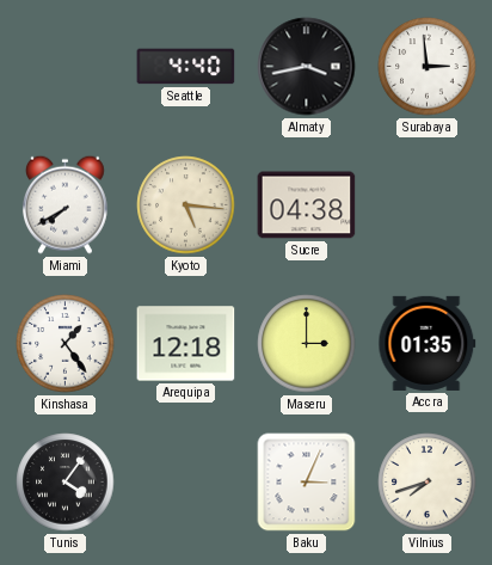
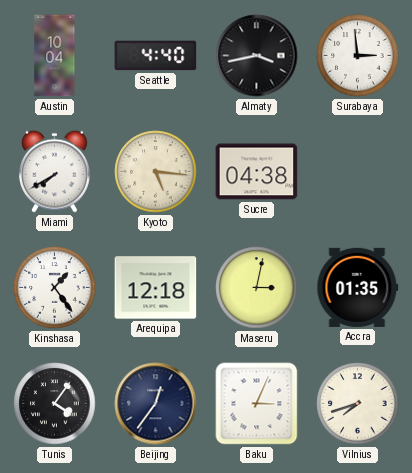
Austin: none -> 10:04 (55, 56)
Maseru: 3:00 -> 3:02 (257, 288)
Beijing: none -> 12:36 (156, 404)
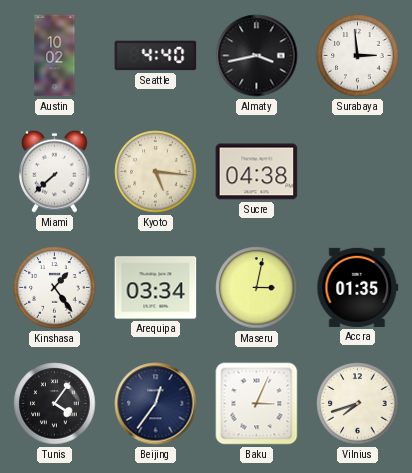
Austin: 10:04 -> 10:02 (55, 56)
Miami: 7:40 -> 7:38 (54, 171)
Arequipa: 12:18 -> 03:34 (156, 288)
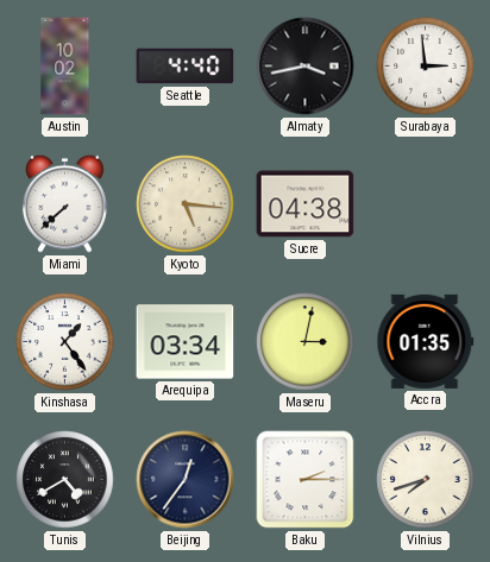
Tunis: 4:06 -> 4:40 (65, 480)
Baku: 3:04 -> 2:15 (306, 480)
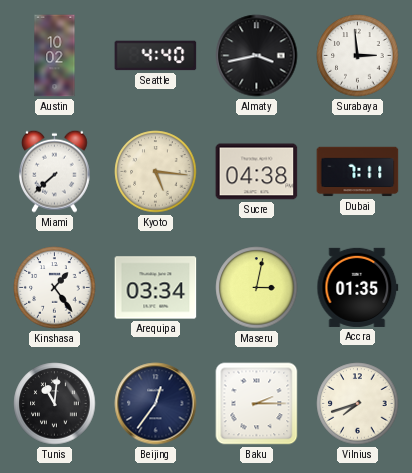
Dubai: none -> 7:11 (358, 172)
Tunis: 4:40 -> 11:01 (55, 404)
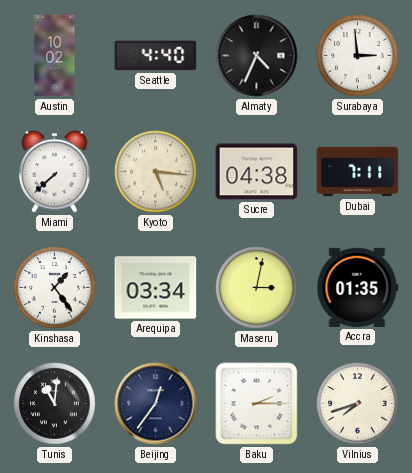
Almaty: 3:43 -> 4:34 (257, 56)
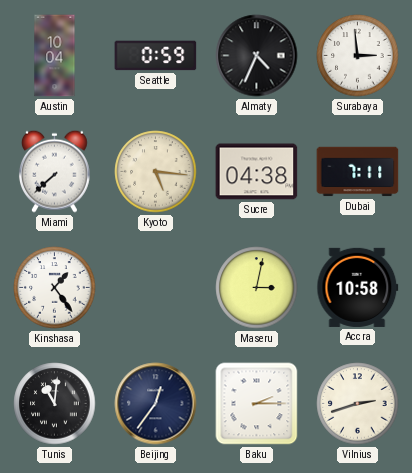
Austin: 10:02 -> 10:04 (55, 56)
Seattle: 4:40 -> 0:59 (156, 56)
Arequipa: 03:34 -> none (156, 288)
Accra: 01:35 -> 10:58 (358, 287)
Vilnius: 7:42 -> 2:42 (358, 404)
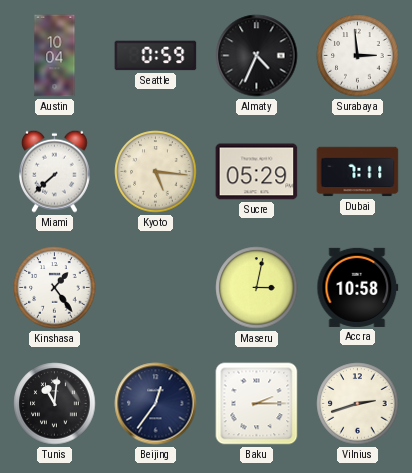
Sucre: 04:38 -> 05:29 (257, 172)
